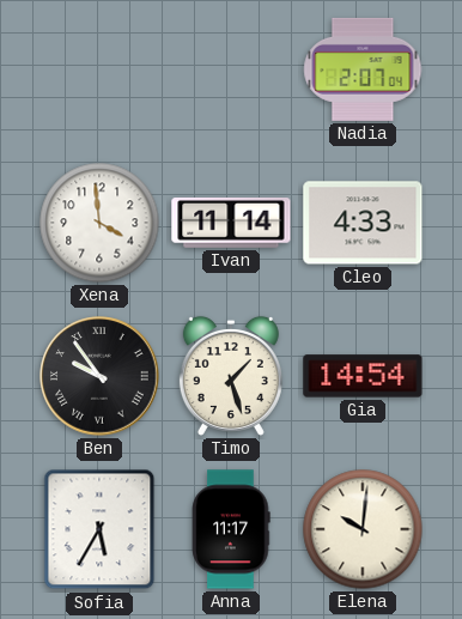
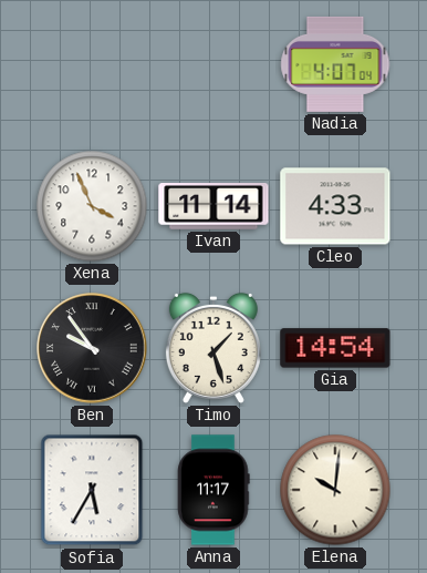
Nadia: 2:07 -> 4:07 (335, 64)
Xena: 3:59 -> 3:56 (92, 206)
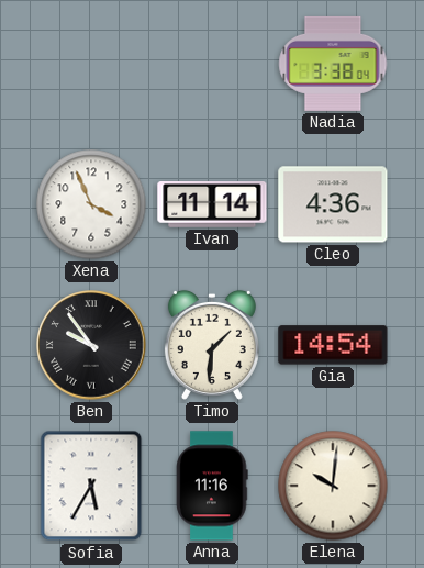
Nadia: 4:07 -> 3:38 (333, 64)
Cleo: 4:33 -> 4:36 (333, 204)
Timo: 1:27 -> 1:31 (212, 345)
Anna: 11:17 -> 11:16 (212, 486)
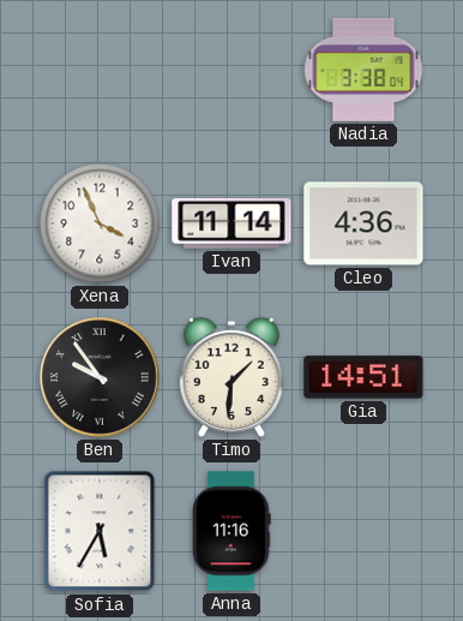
Gia: 14:54 -> 14:51 (363, 377)
Elena: 10:01 -> none (333, 486)
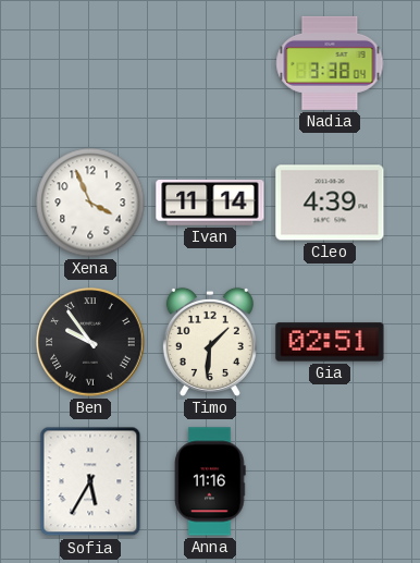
Cleo: 4:36 -> 4:39 (330, 203)
Gia: 14:51 -> 02:51 (330, 342)
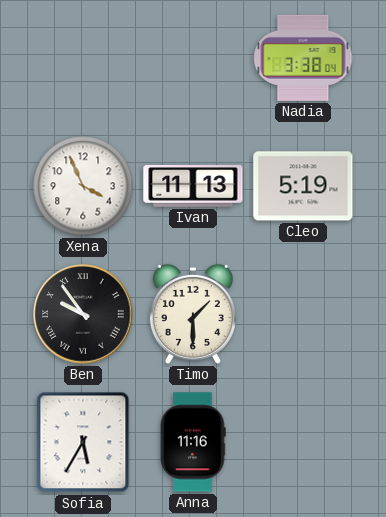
Ivan: 11:14 -> 11:13 (193, 187)
Cleo: 4:39 -> 5:19 (303, 186)
Timo: 1:31 -> 1:30 (193, 314)
Gia: 02:51 -> none (330, 342)
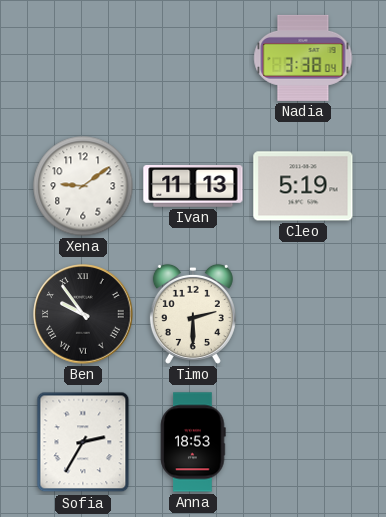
Xena: 3:56 -> 9:09 (83, 186)
Timo: 1:30 -> 2:30 (193, 314)
Sofia: 5:35 -> 2:35 (83, 442)
Anna: 11:16 -> 18:53 (193, 442)
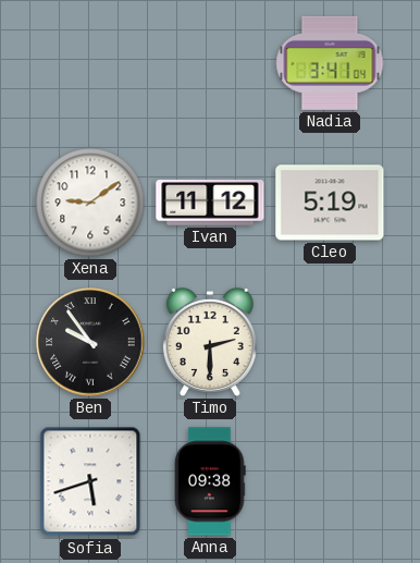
Nadia: 3:38 -> 3:41 (330, 63)
Ivan: 11:13 -> 11:12 (210, 204)
Sofia: 2:35 -> 5:42 (90, 481)
Anna: 18:53 -> 09:38 (210, 481)
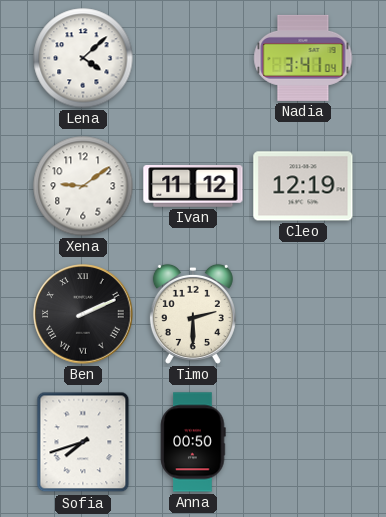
Lena: none -> 4:08 (83, 58)
Cleo: 5:19 -> 12:19 (303, 186)
Ben: 9:54 -> 2:11 (83, 314)
Sofia: 5:42 -> 7:42 (83, 442)
Anna: 09:38 -> 00:50 (193, 442)
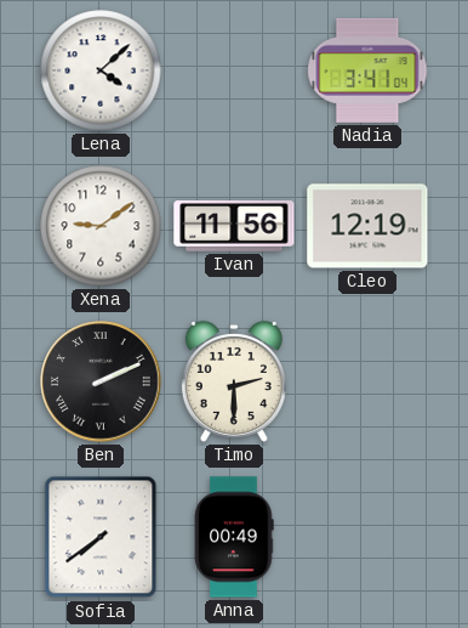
Ivan: 11:12 -> 11:56 (234, 227)
Sofia: 7:42 -> 7:39 (101, 537)
Anna: 00:50 -> 00:49 (234, 537)
